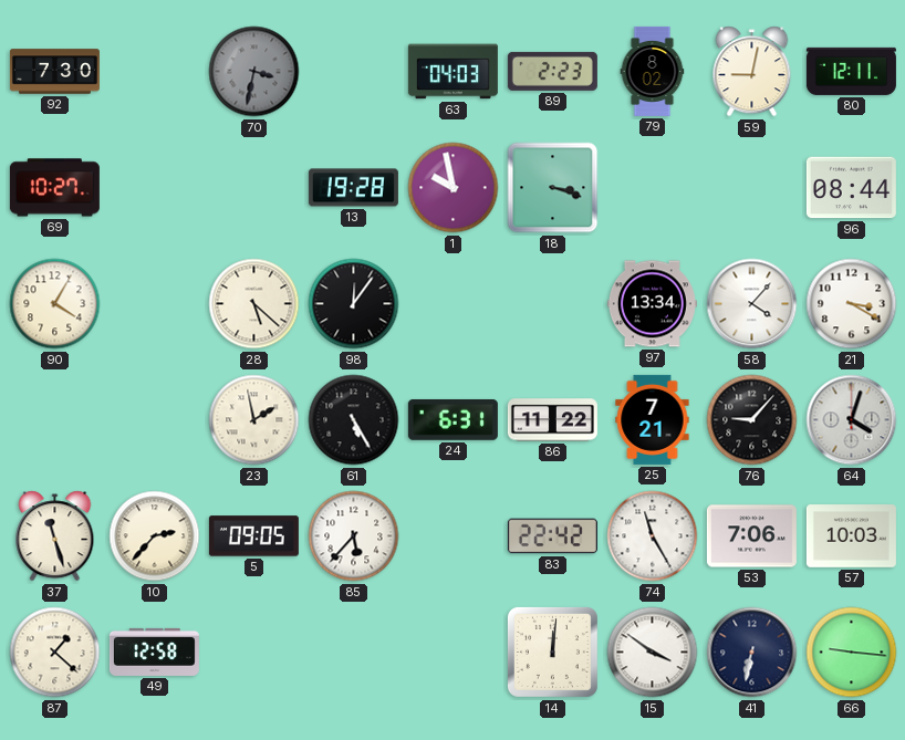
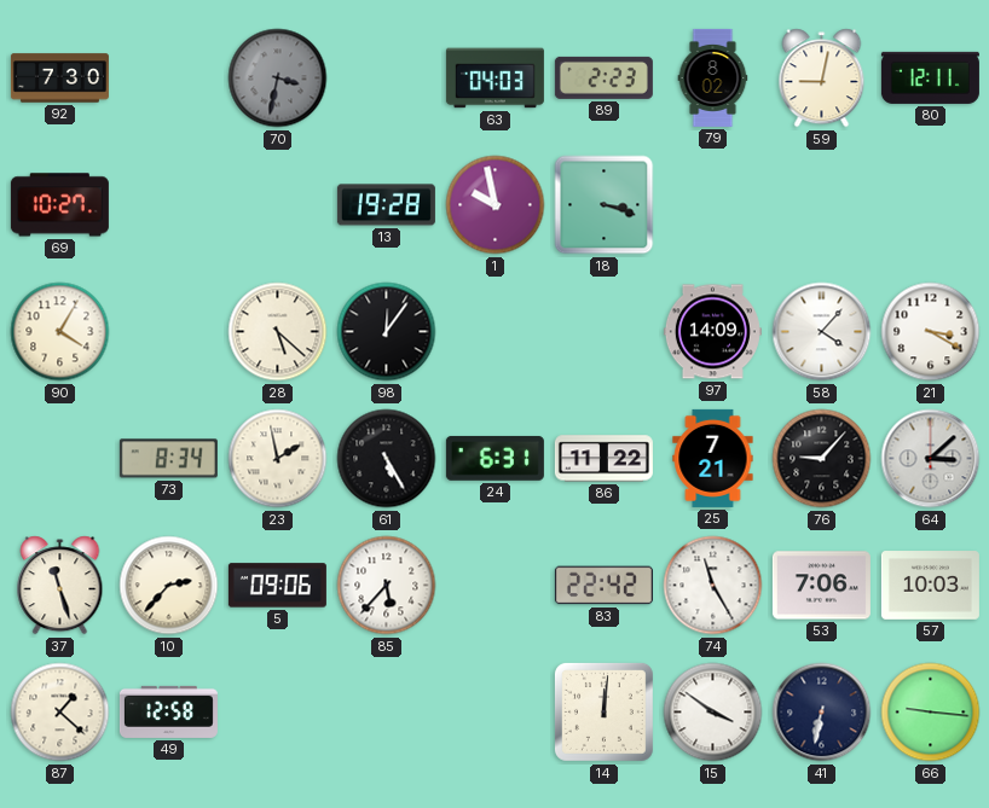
96: 08:44 -> none (851, 188)
97: 13:34 -> 14:09 (712, 332)
73: none -> 8:34 (168, 459)
64: 4:03 -> 3:08 (931, 459)
5: 09:05 -> 09:06 (277, 586)
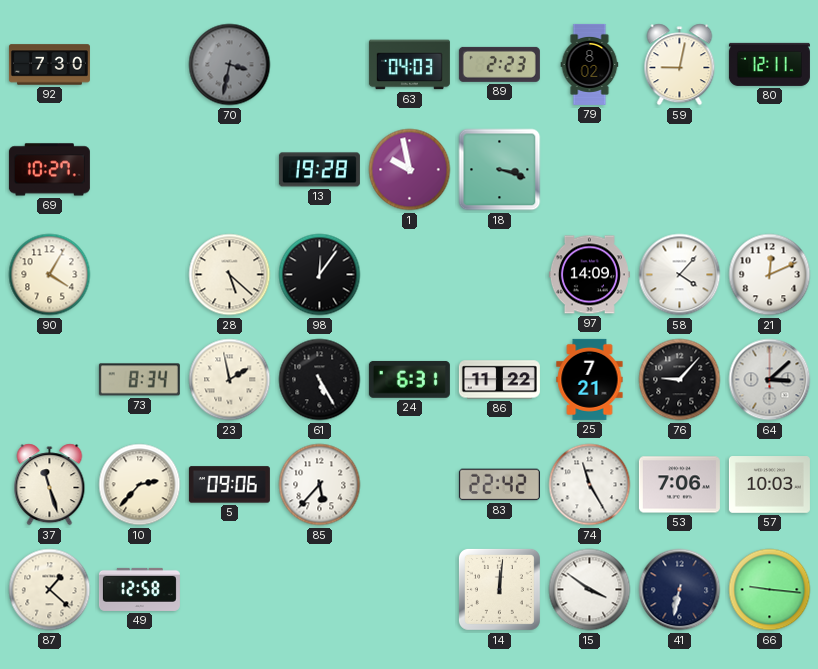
21: 3:20 -> 12:11 (770, 275)
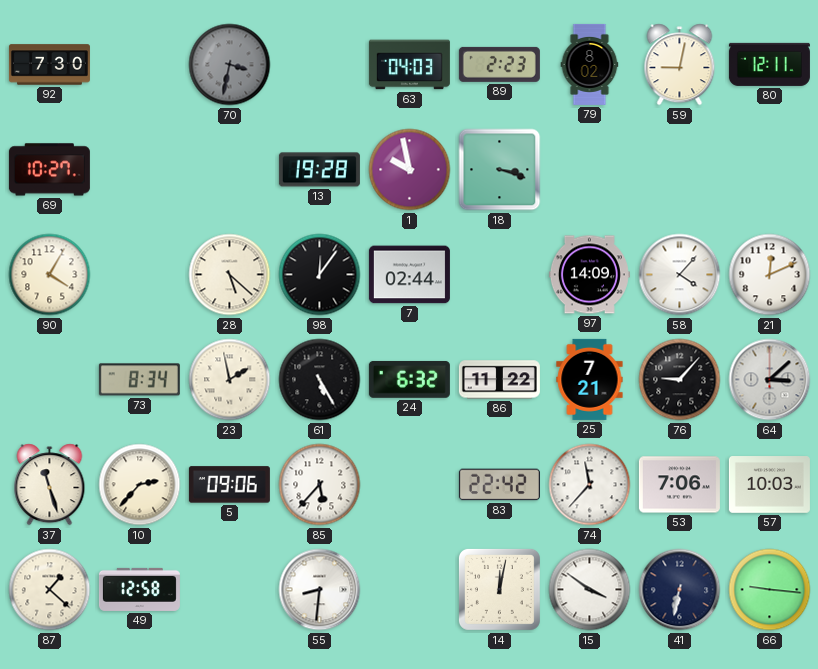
7: none -> 02:44 (409, 275)
24: 6:31 -> 6:32 (409, 379)
74: 11:25 -> 11:37 (590, 485)
55: none -> 8:31 (320, 590)
14: 12:01 -> 12:02 (499, 589)
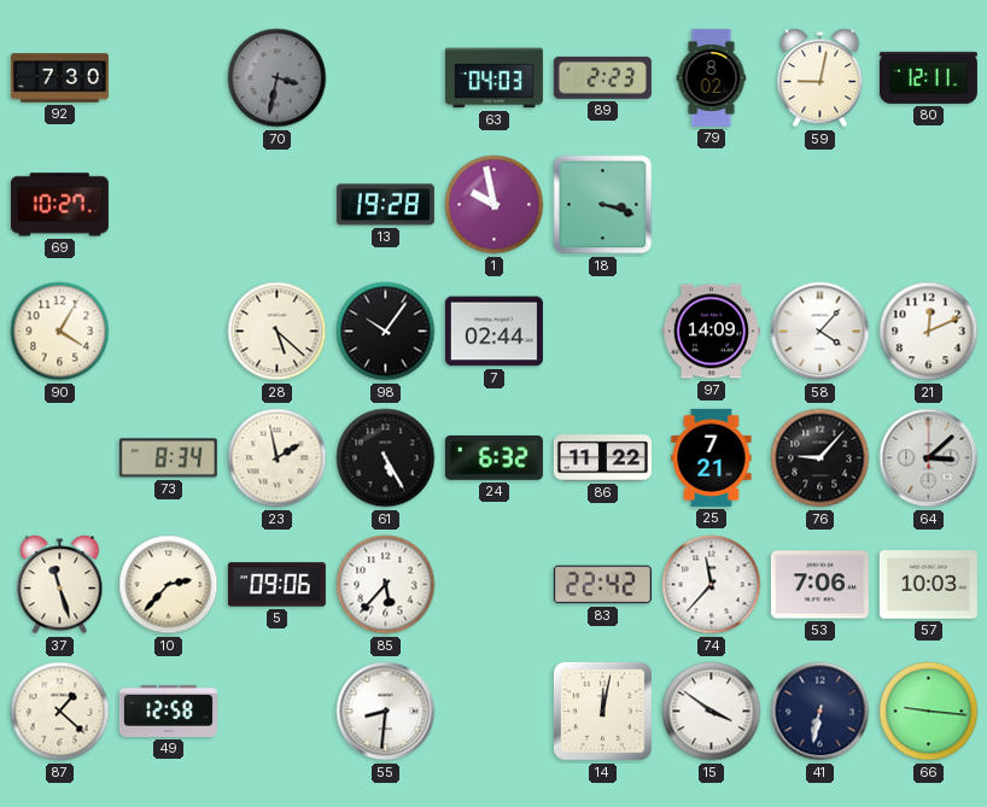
98: 12:06 -> 10:06 (386, 332)
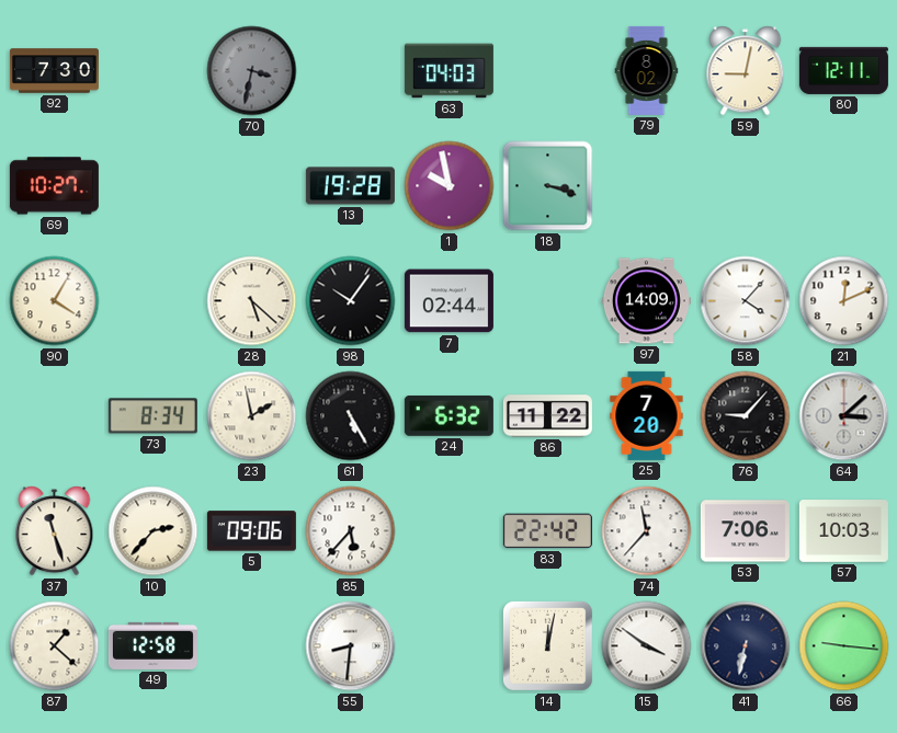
89: 2:23 -> none (602, 77)
25: 7:21 -> 7:20 (647, 415)
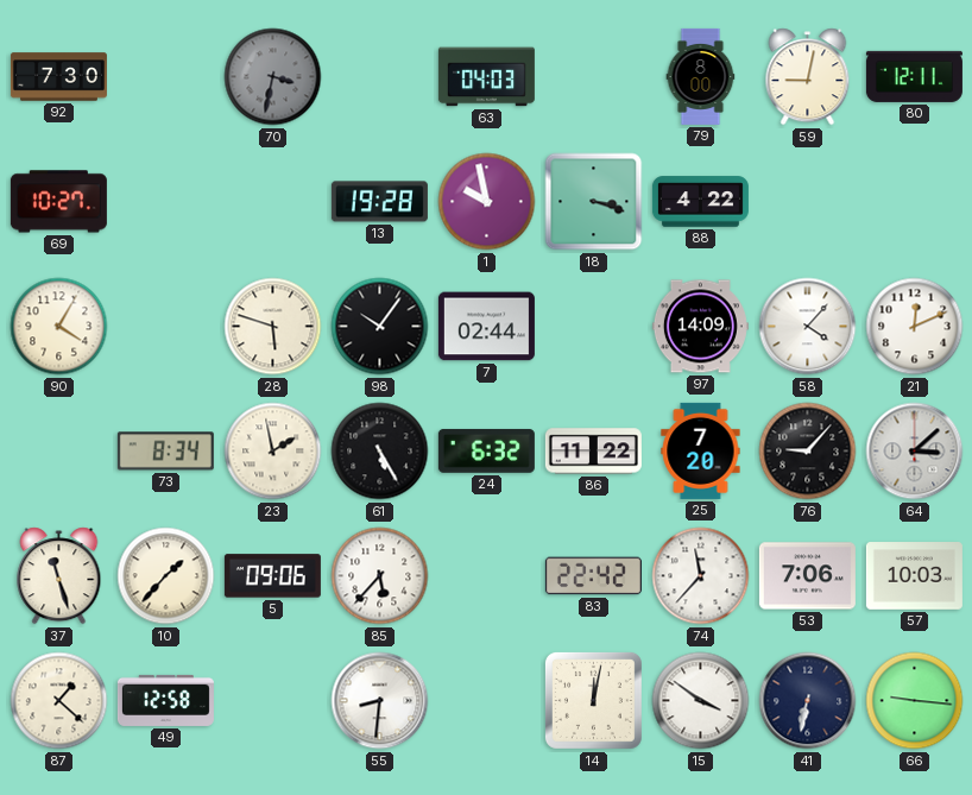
79: 8:02 -> 8:00 (701, 76)
88: none -> 4:22 (700, 202)
28: 5:22 -> 5:48 (273, 327)
10: 2:37 -> 1:37 (166, 576)
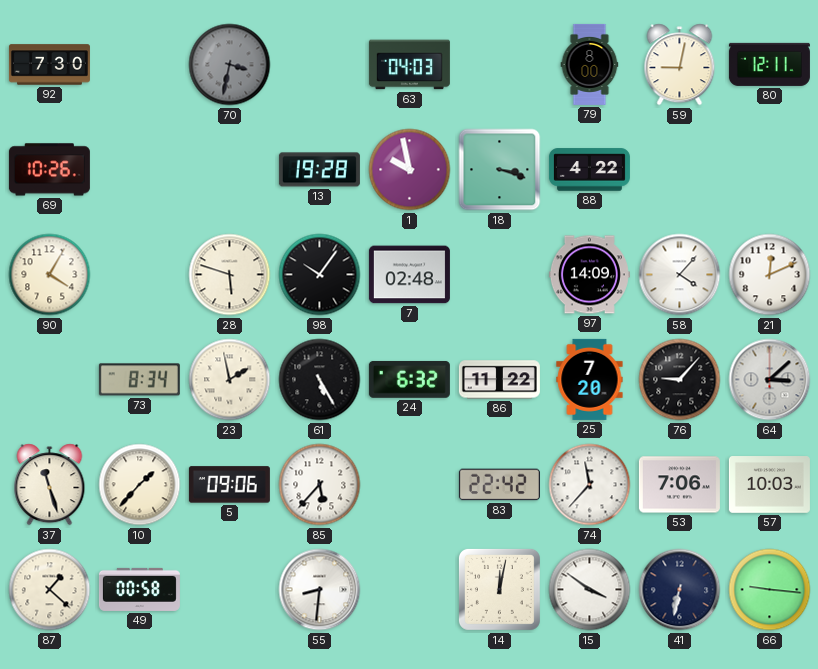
69: 10:27 -> 10:26 (49, 170)
7: 02:44 -> 02:48 (409, 275)
49: 12:58 -> 00:58 (139, 589)
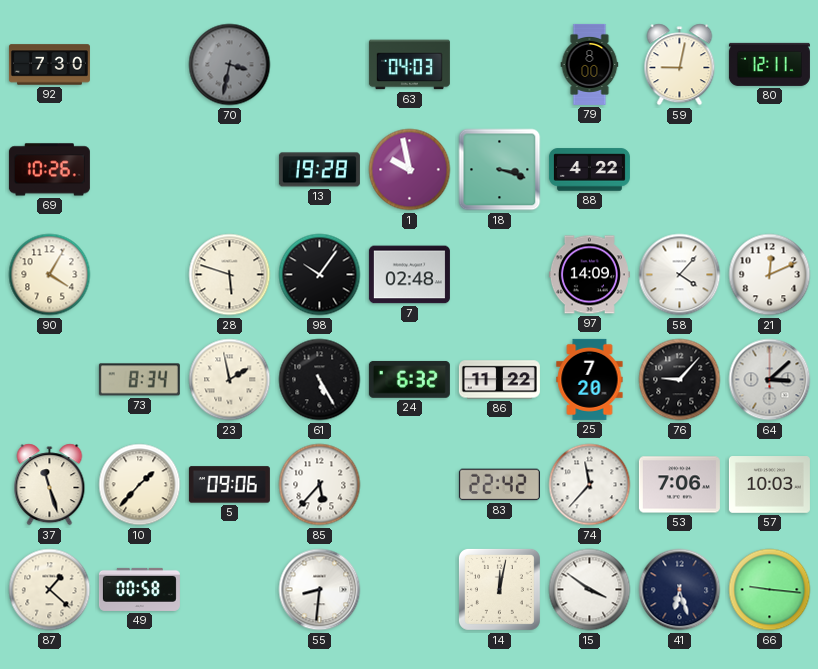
41: 6:32 -> 6:27 (680, 590)
